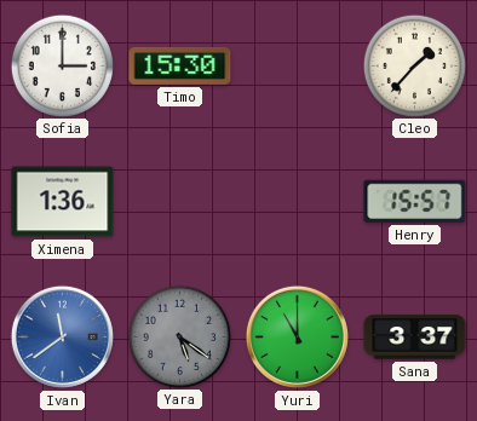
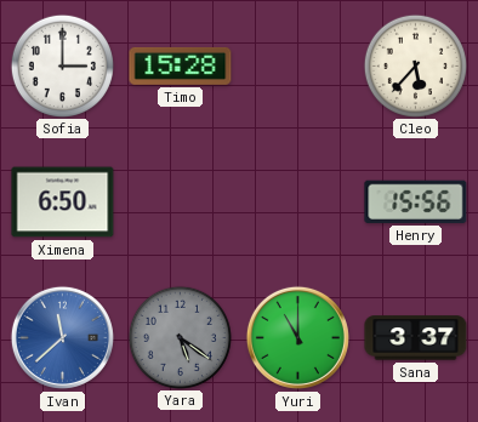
Timo: 15:30 -> 15:28 (181, 65)
Cleo: 1:37 -> 5:37 (415, 65)
Ximena: 1:36 -> 6:50 (63, 203)
Henry: 15:57 -> 15:56 (416, 201)
Ivan: 11:39 -> 11:38 (62, 337)
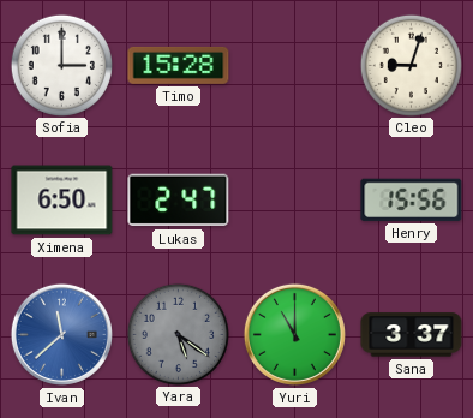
Cleo: 5:37 -> 9:03 (411, 65)
Lukas: none -> 2:47 (179, 201)
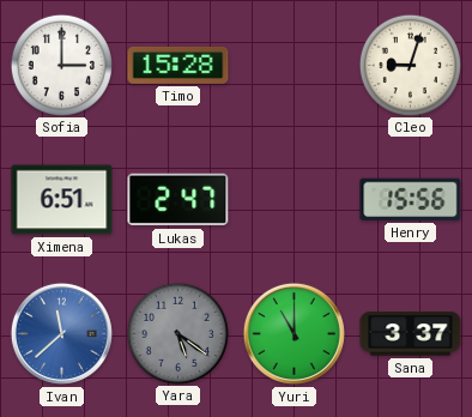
Ximena: 6:50 -> 6:51 (62, 200)
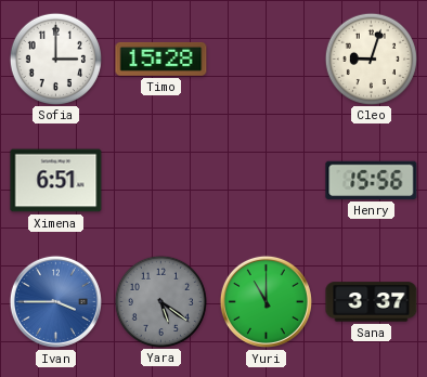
Lukas: 2:47 -> none (178, 200)
Ivan: 11:38 -> 3:45 (55, 301)
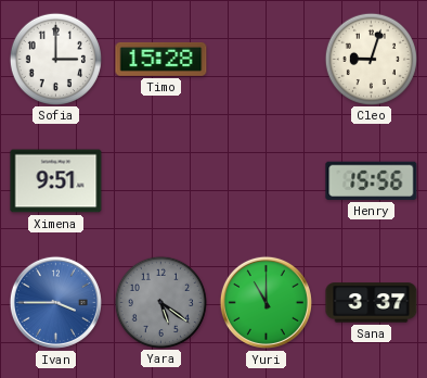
Ximena: 6:51 -> 9:51 (56, 181)
